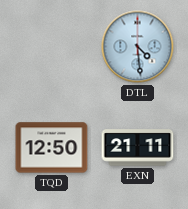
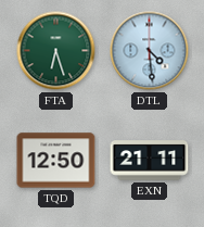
FTA: none -> 6:27 (56, 51)
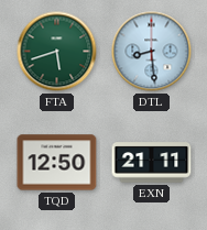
FTA: 6:27 -> 5:42 (57, 52)
DTL: 4:29 -> 8:29 (152, 52)
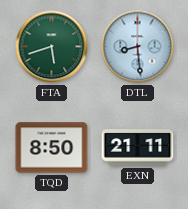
TQD: 12:50 -> 8:50 (52, 148)
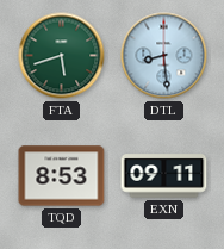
TQD: 8:50 -> 8:53 (62, 176)
EXN: 21:11 -> 09:11 (164, 176)
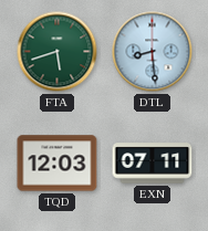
TQD: 8:53 -> 12:03 (58, 164)
EXN: 09:11 -> 07:11 (153, 164)
